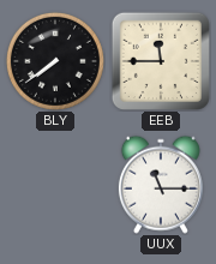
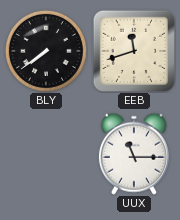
EEB: 11:45 -> 11:42 (133, 50)
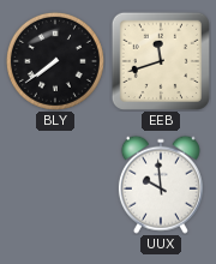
UUX: 11:15 -> 9:59 (161, 185)
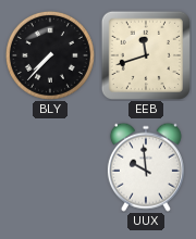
BLY: 7:39 -> 7:37 (50, 55)
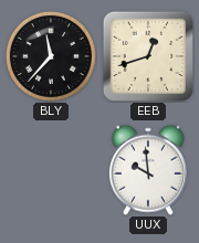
BLY: 7:37 -> 11:37 (51, 56)
EEB: 11:42 -> 12:42 (147, 55)
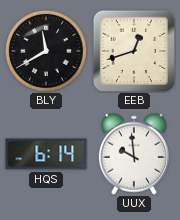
BLY: 11:37 -> 11:40 (46, 51)
HQS: none -> 6:14 (46, 154)
